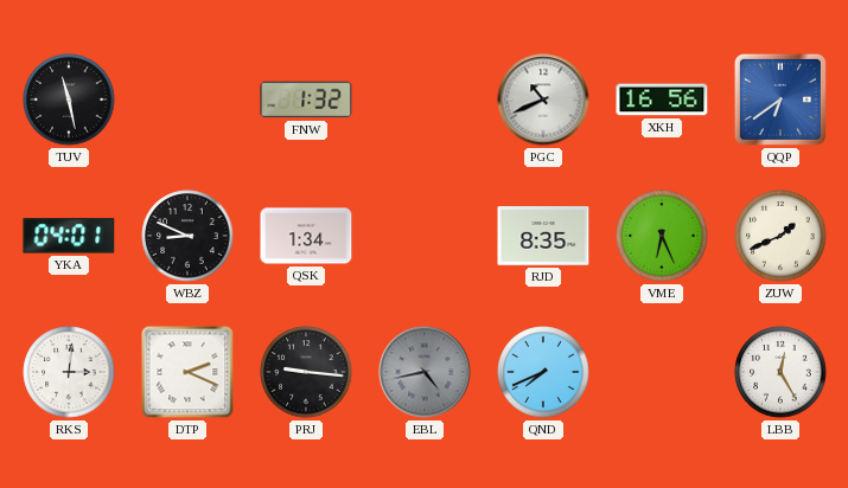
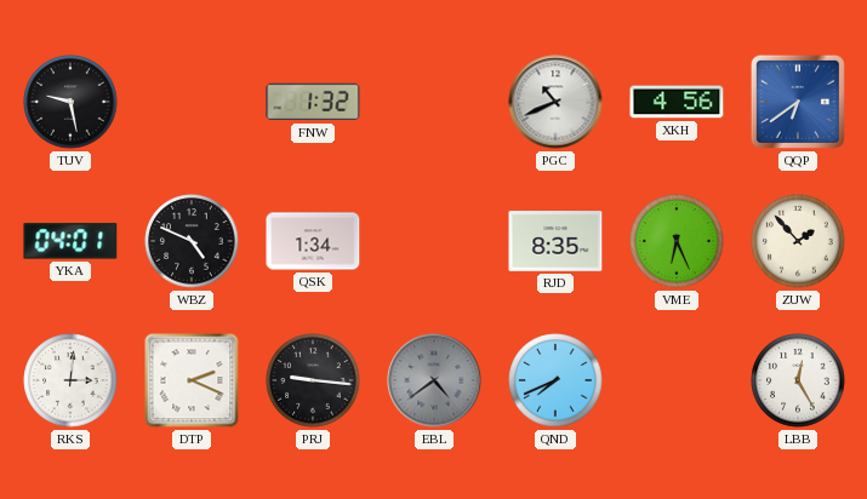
TUV: 11:28 -> 9:28 (70, 102)
XKH: 16:56 -> 4:56 (677, 102)
WBZ: 8:49 -> 4:49 (192, 241)
ZUW: 1:41 -> 1:53 (798, 241)
EBL: 4:43 -> 4:39 (434, 380)
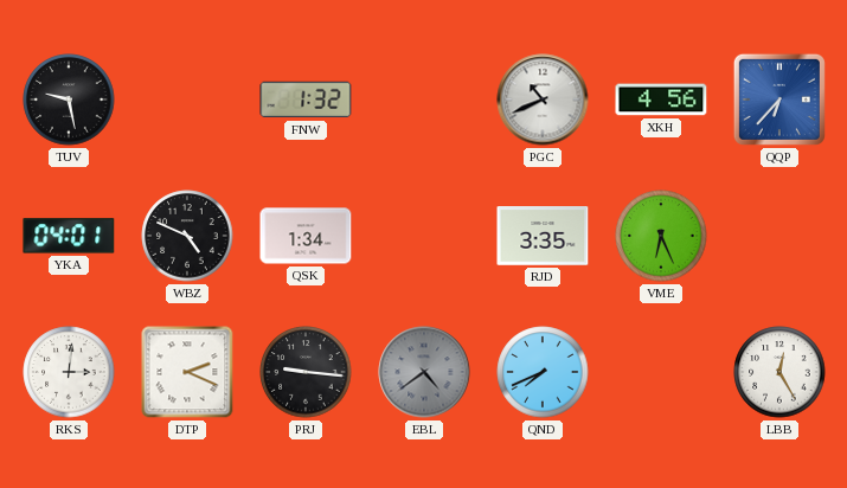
QQP: 6:39 -> 6:37 (779, 99)
RJD: 8:35 -> 3:35 (543, 236)
ZUW: 1:53 -> none (798, 241)
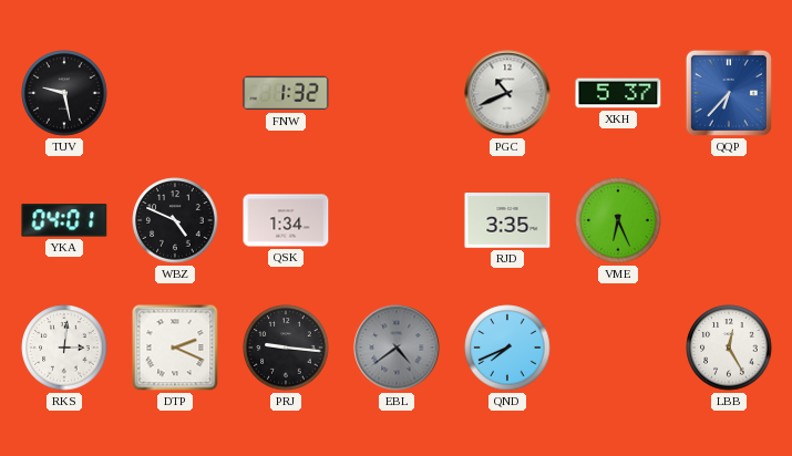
XKH: 4:56 -> 5:37 (618, 93)
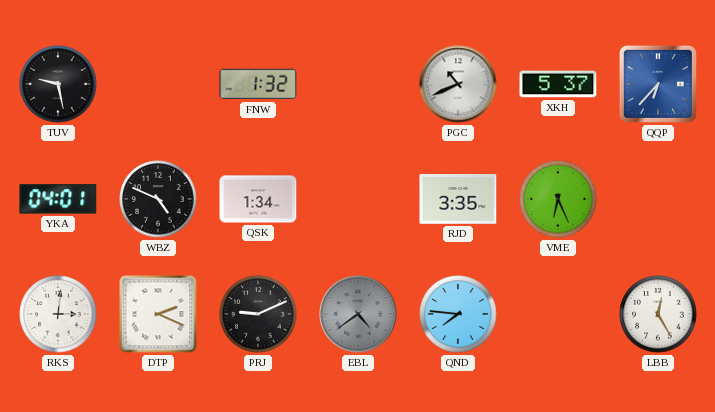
PRJ: 9:16 -> 9:11 (258, 314)
QND: 7:41 -> 7:46 (458, 314)
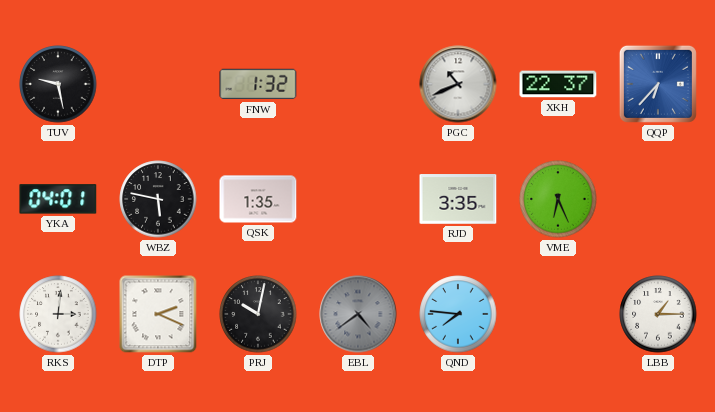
XKH: 5:37 -> 22:37 (558, 84)
WBZ: 4:49 -> 5:47 (158, 199)
QSK: 1:34 -> 1:35 (258, 199)
PRJ: 9:11 -> 10:02 (258, 314)
LBB: 12:25 -> 1:15 (658, 314)
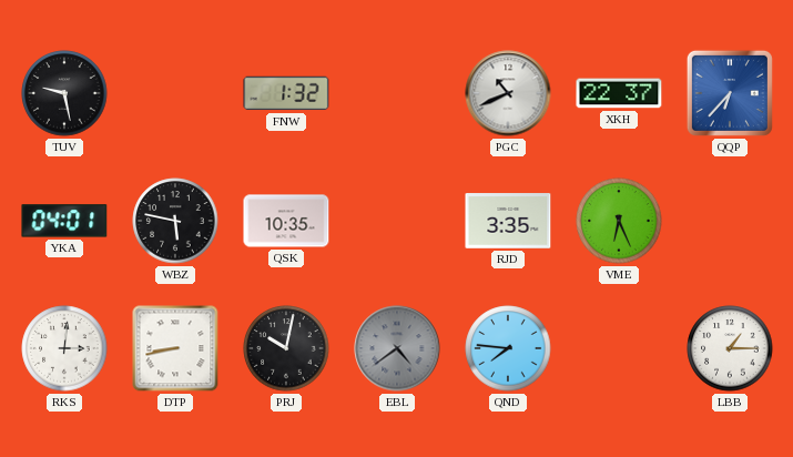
QSK: 1:35 -> 10:35 (286, 221)
DTP: 2:19 -> 8:43 (175, 348)
